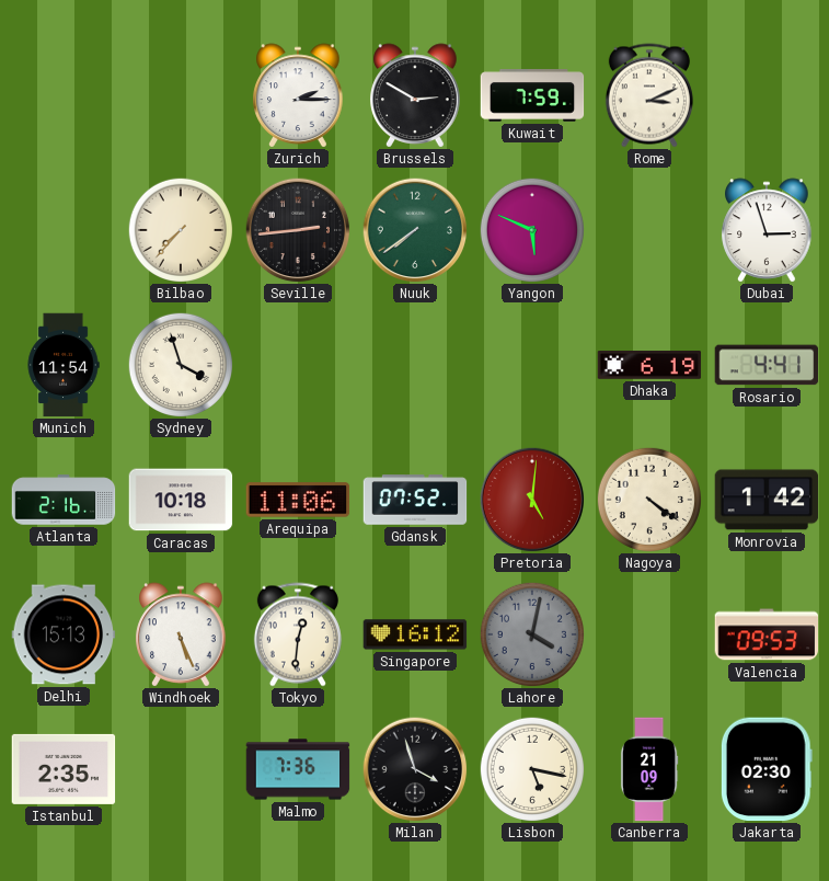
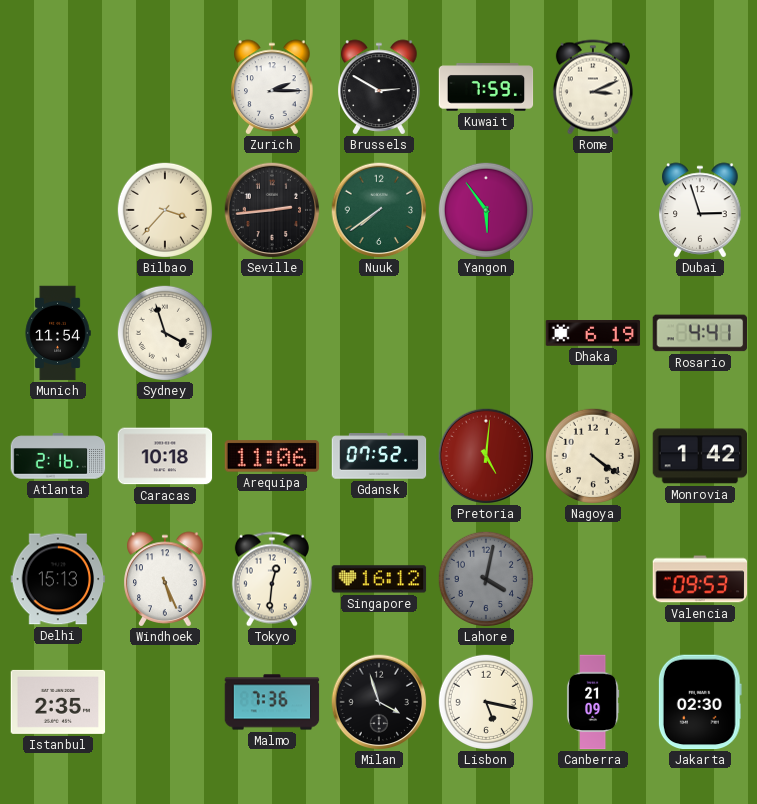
Bilbao: 7:37 -> 3:37 (164, 209)
Yangon: 5:49 -> 5:54 (485, 209)
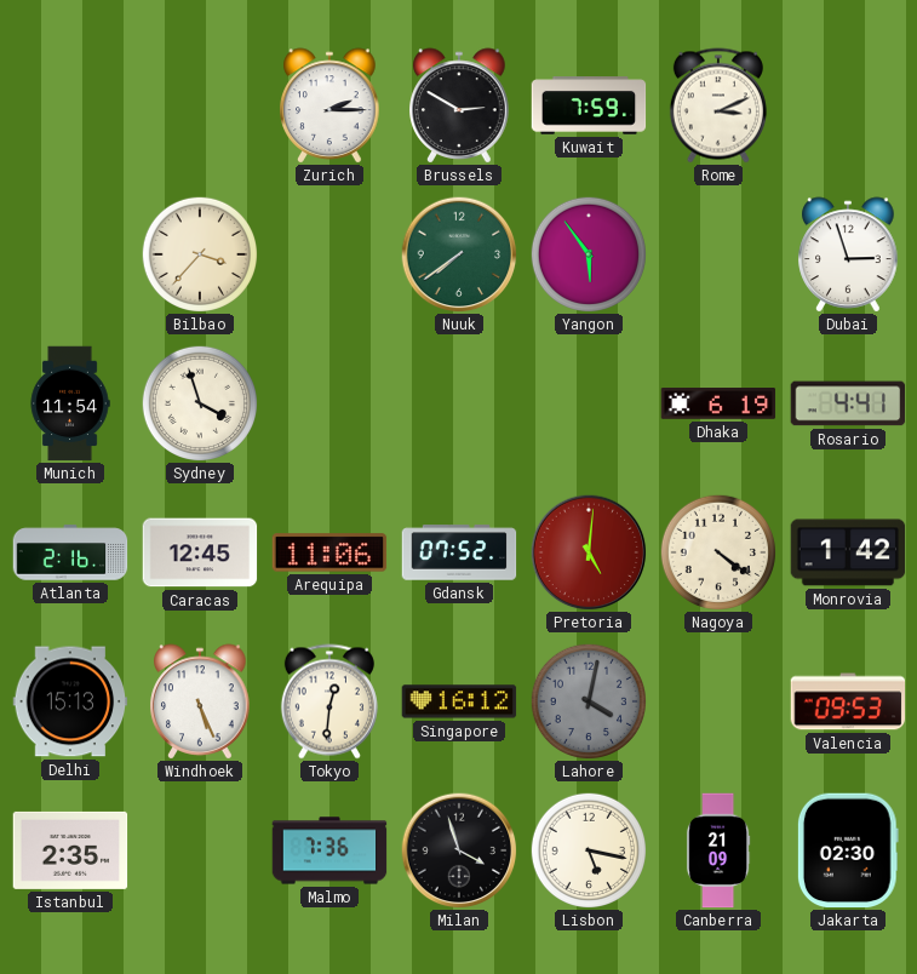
Seville: 2:44 -> none (272, 210)
Caracas: 10:18 -> 12:45 (200, 552)
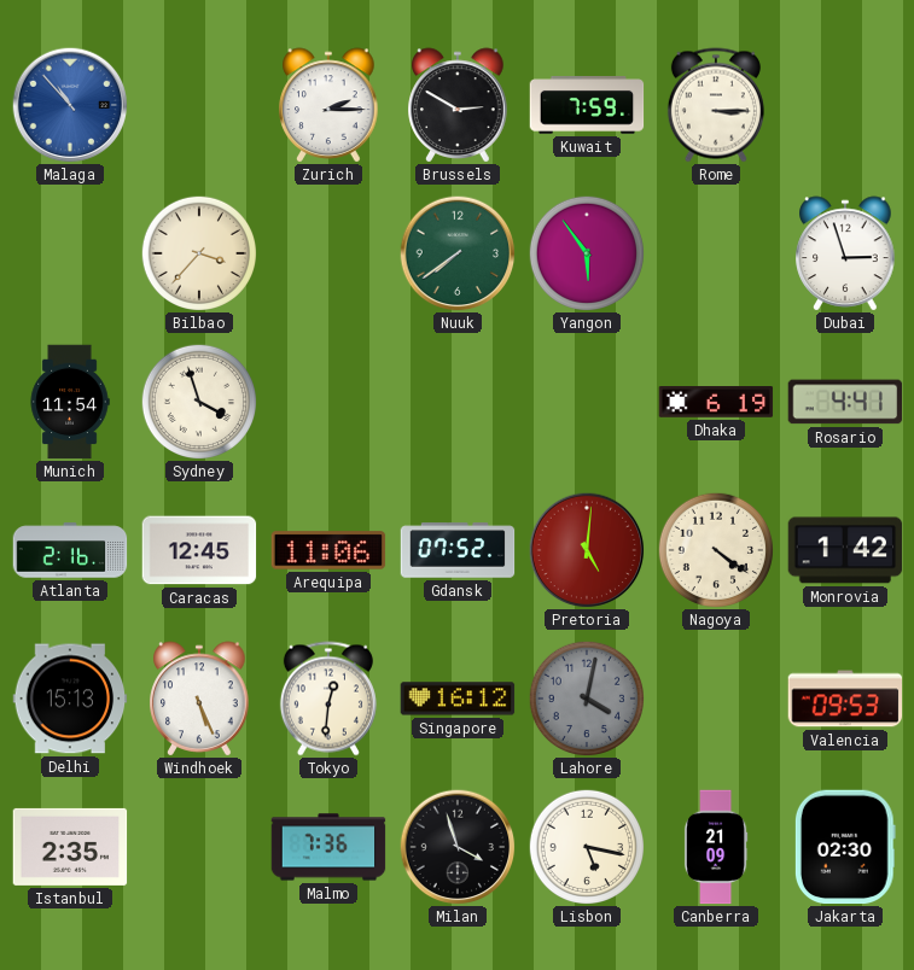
Malaga: none -> 10:53 (70, 105)
Rome: 3:11 -> 3:15 (716, 105)
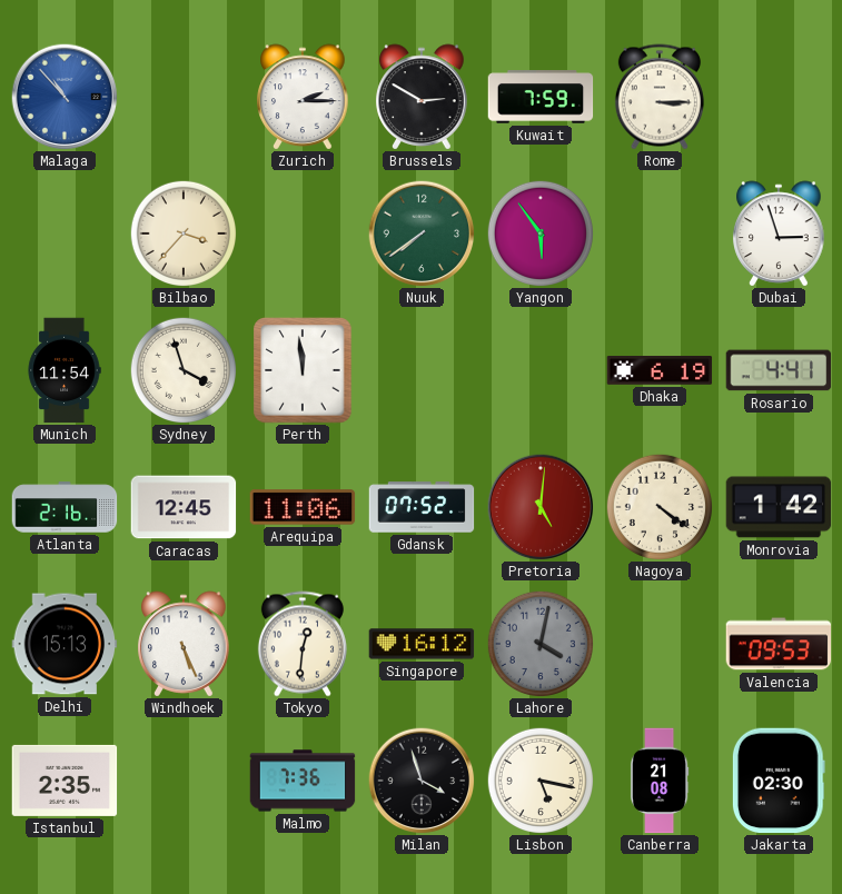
Perth: none -> 11:59 (303, 370)
Canberra: 21:09 -> 21:08 (660, 781)
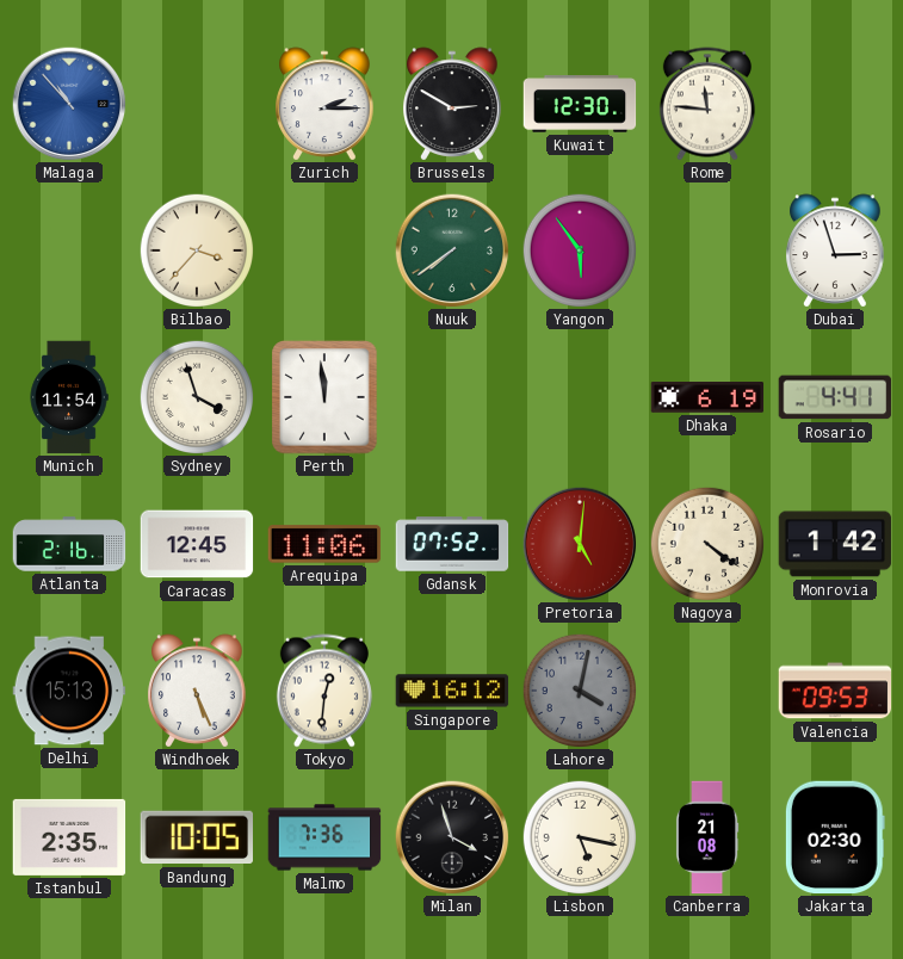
Kuwait: 7:59 -> 12:30 (580, 104)
Rome: 3:15 -> 11:46 (707, 104)
Bandung: none -> 10:05 (196, 837)
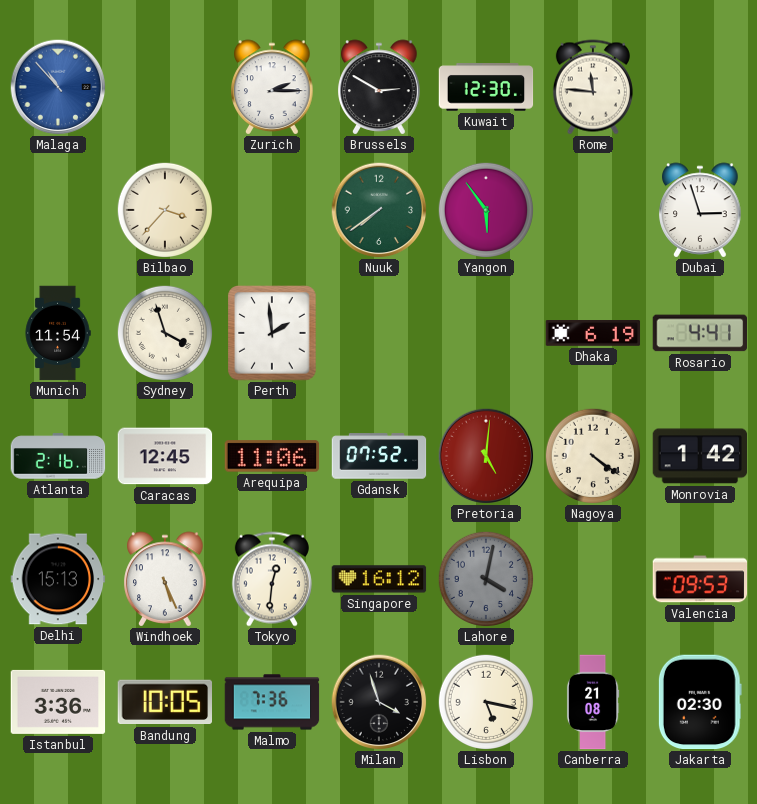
Perth: 11:59 -> 1:59 (272, 333)
Istanbul: 2:35 -> 3:36 (58, 702)
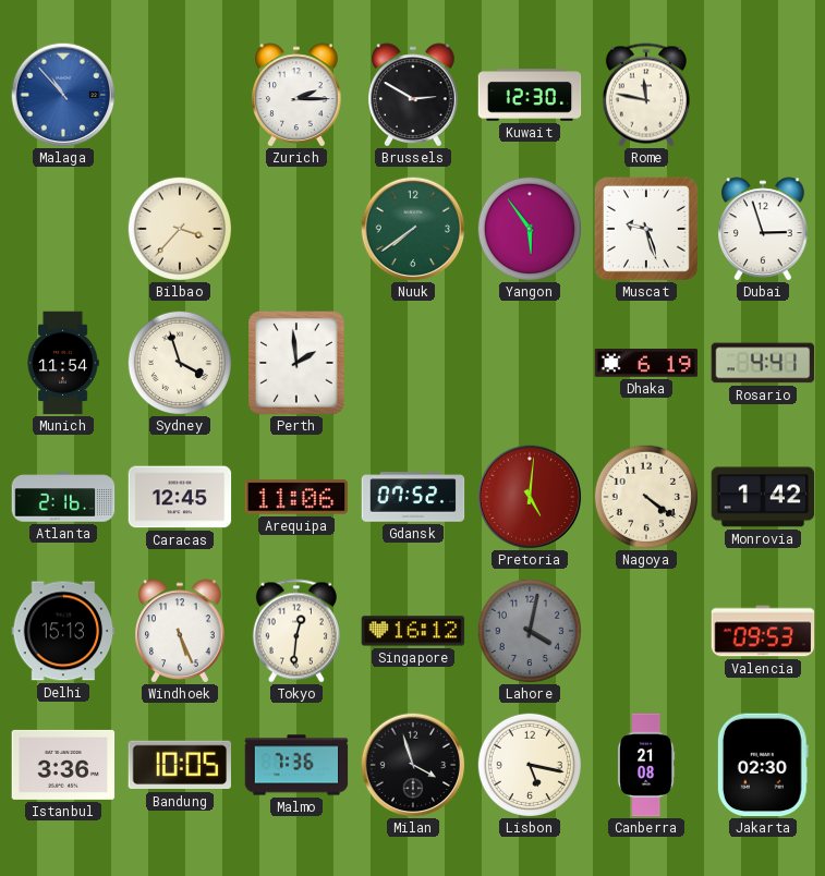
Rome: 11:46 -> 11:47 (646, 95)
Muscat: none -> 9:27 (646, 229)
